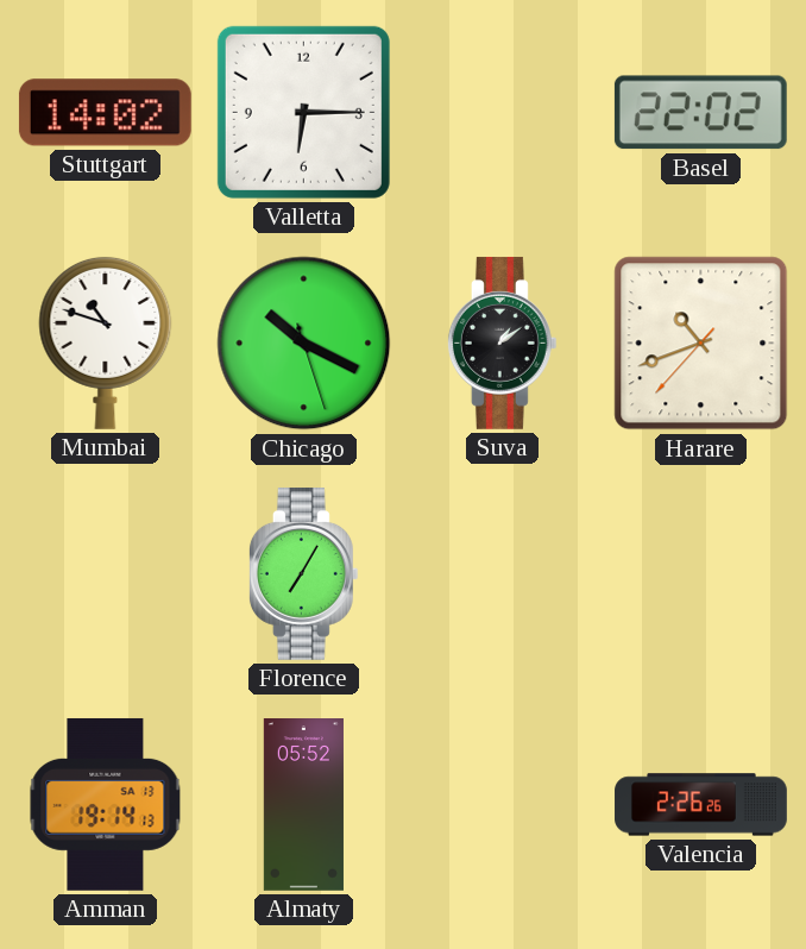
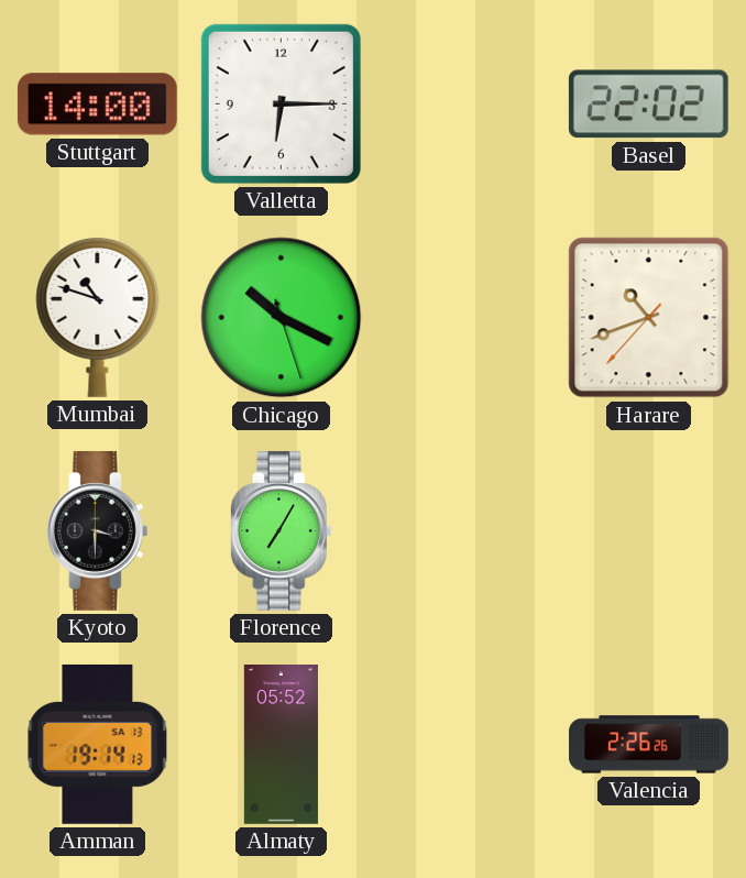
Stuttgart: 14:02 -> 14:00 (97, 105)
Suva: 1:09 -> none (502, 342)
Kyoto: none -> 3:30 (97, 530)
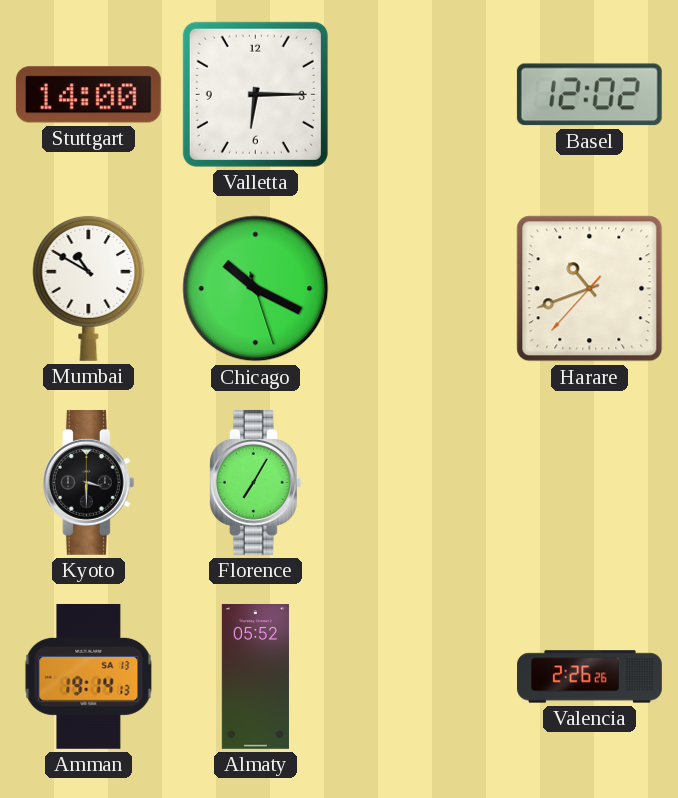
Basel: 22:02 -> 12:02 (589, 95)
Mumbai: 10:48 -> 10:50 (89, 288)
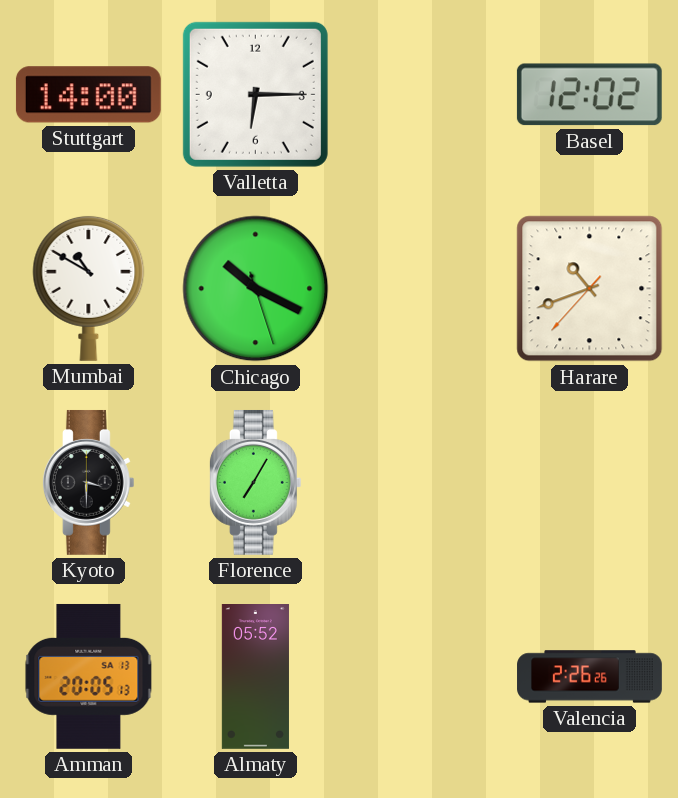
Amman: 19:14 -> 20:05 (89, 676)
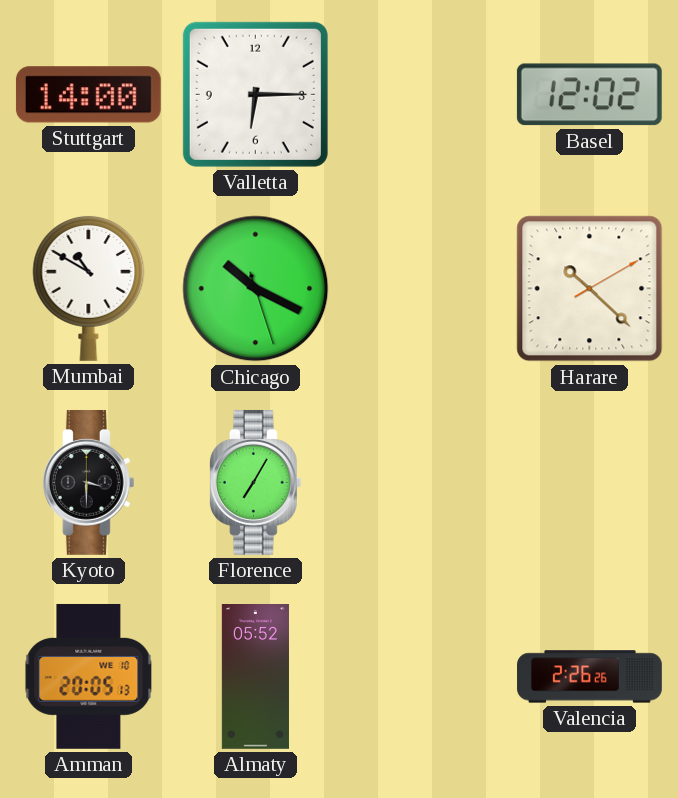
Harare: 10:41 -> 10:22 (590, 289)
Amman date: SA 13 -> WE 10 (89, 676)
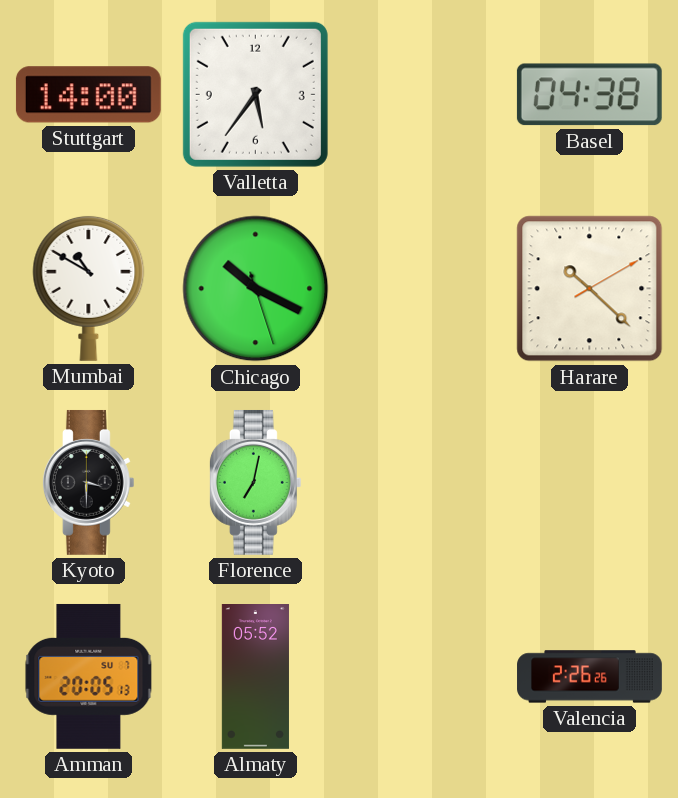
Valletta: 6:15 -> 5:36 (255, 94)
Basel: 12:02 -> 04:38 (589, 95)
Florence: 7:05 -> 7:02 (255, 482)
Amman date: WE 10 -> SU 7 (89, 676)
